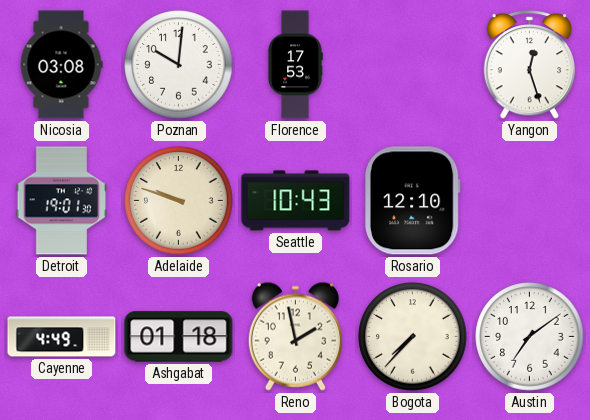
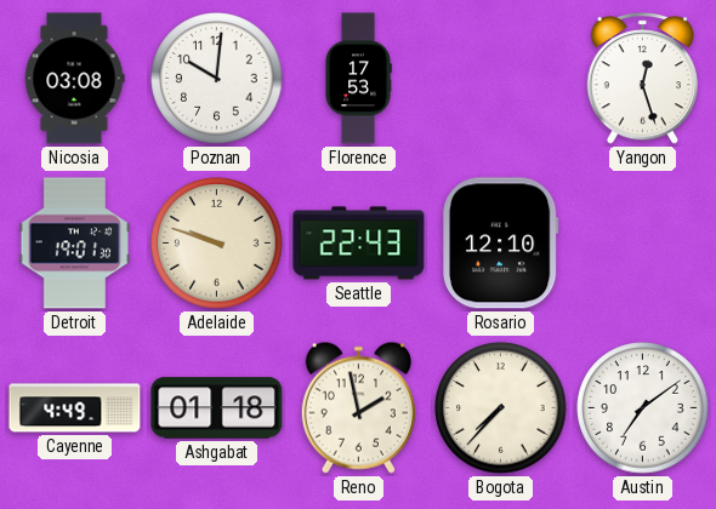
Seattle: 10:43 -> 22:43 (359, 244)
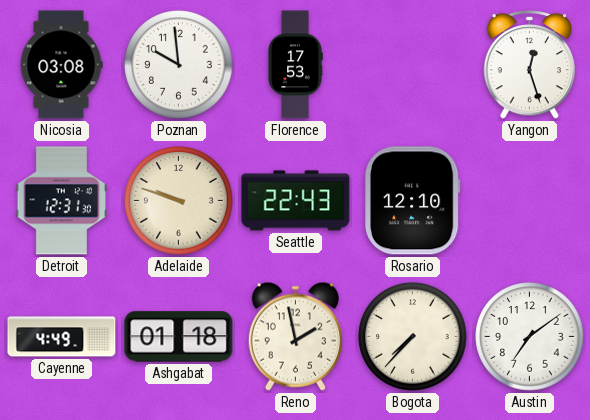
Poznan: 10:01 -> 9:59 (179, 65)
Detroit: 19:01 -> 12:31 (62, 201)
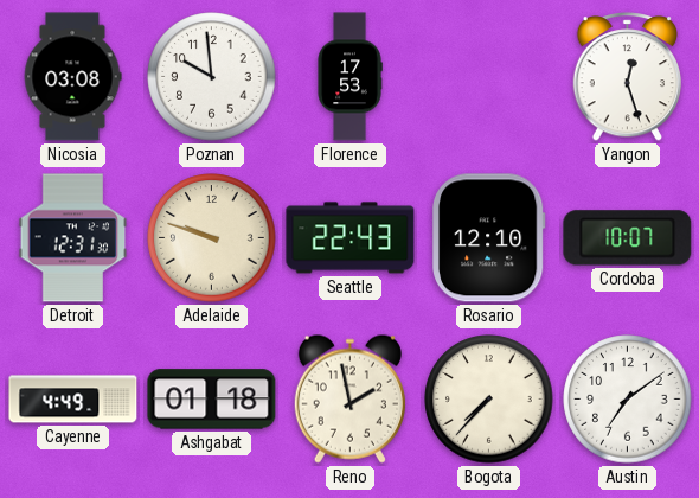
Cordoba: none -> 10:07 (628, 238)
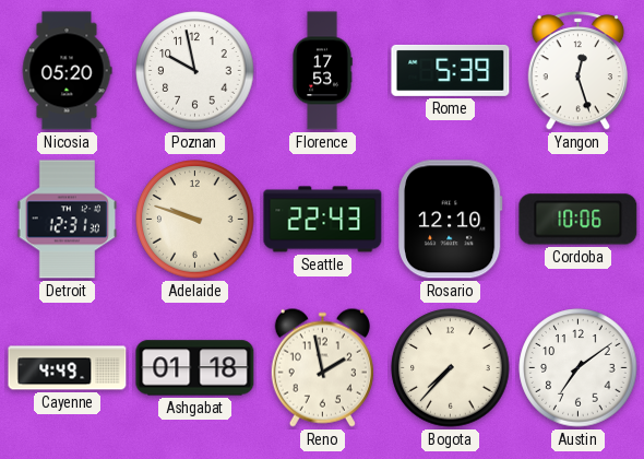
Nicosia: 03:08 -> 05:20 (67, 71)
Poznan: 9:59 -> 9:58 (195, 71)
Rome: none -> 5:39 (451, 70)
Cordoba: 10:07 -> 10:06 (579, 220)
